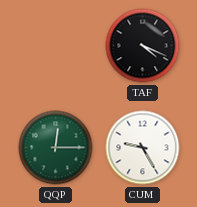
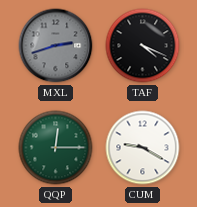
MXL: none -> 2:42 (56, 46)
CUM: 9:25 -> 9:20 (143, 148)
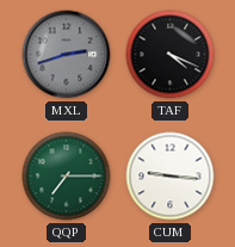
QQP: 12:15 -> 7:15 (67, 177)
CUM: 9:20 -> 9:16 (171, 177)
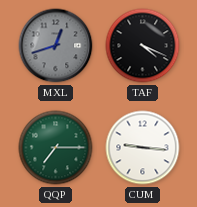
MXL: 2:42 -> 12:42 (56, 46)
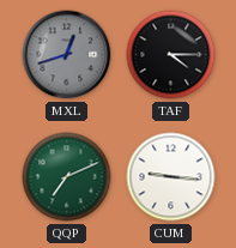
TAF: 4:19 -> 4:15 (171, 55)
QQP: 7:15 -> 7:11 (67, 177)
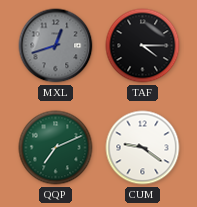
CUM: 9:16 -> 9:21 (143, 148)
